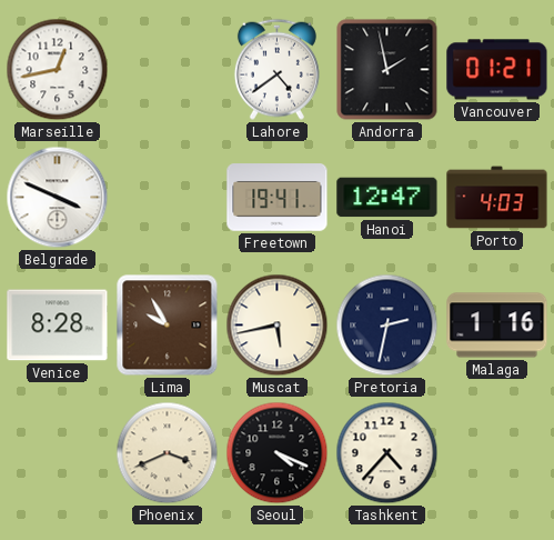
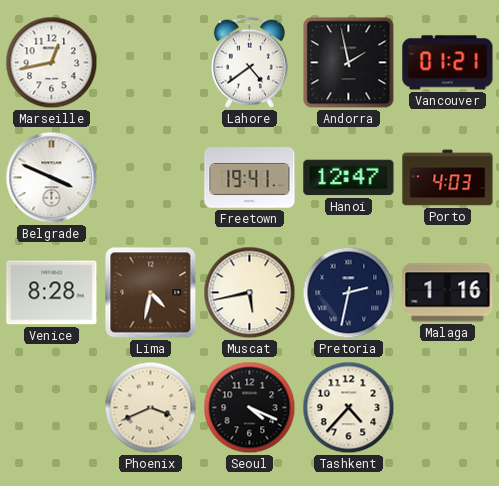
Lima: 9:55 -> 4:32 (151, 293)
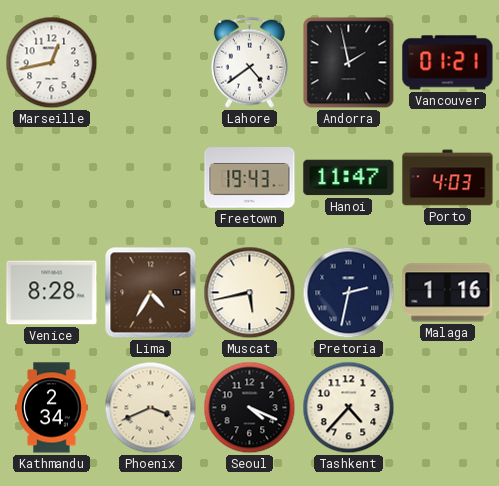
Belgrade: 3:49 -> none (52, 178)
Freetown: 19:41 -> 19:43 (250, 178)
Hanoi: 12:47 -> 11:47 (349, 178)
Lima: 4:32 -> 4:35 (151, 293)
Kathmandu: none -> 2:34 (52, 408)
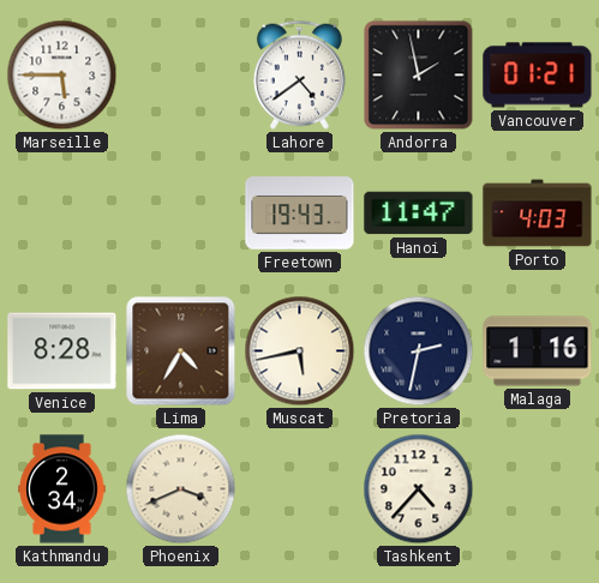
Marseille: 12:43 -> 5:45 (62, 76)
Seoul: 4:19 -> none (250, 408)
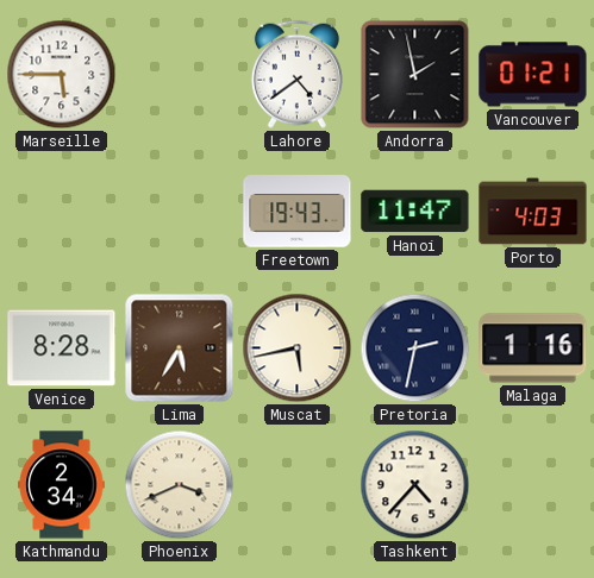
Lima: 4:35 -> 5:35 (180, 348)
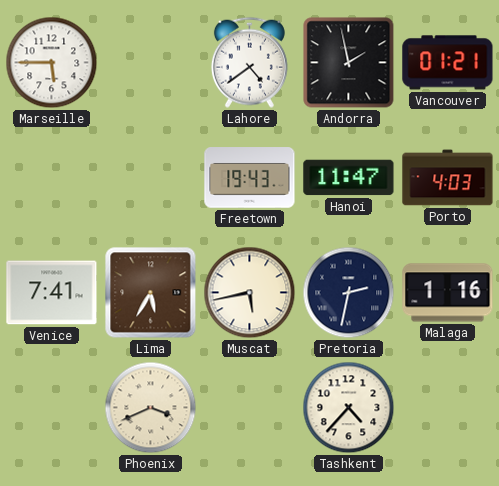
Venice: 8:28 -> 7:41 (52, 293)
Kathmandu: 2:34 -> none (62, 485)
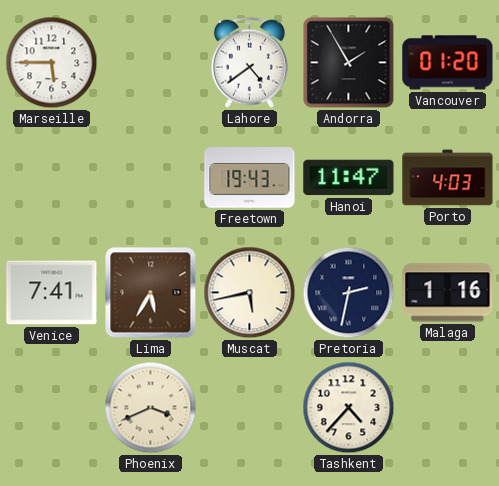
Andorra: 1:58 -> 1:55 (349, 63)
Vancouver: 01:21 -> 01:20 (448, 63)
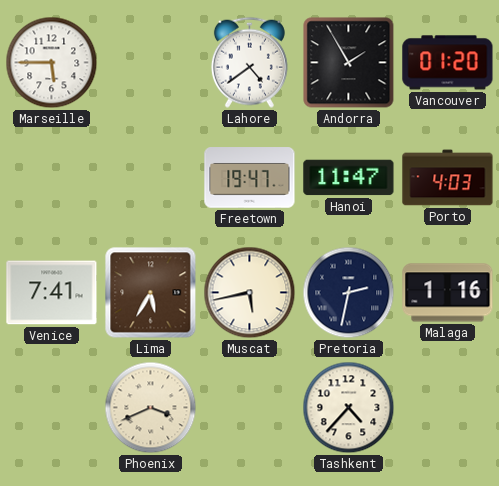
Freetown: 19:43 -> 19:47 (250, 178)
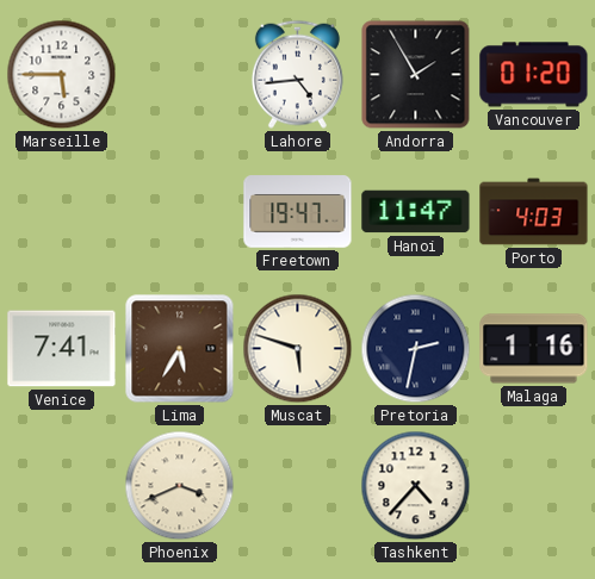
Lahore: 4:39 -> 4:44 (297, 74)
Muscat: 5:43 -> 5:48 (298, 349)
